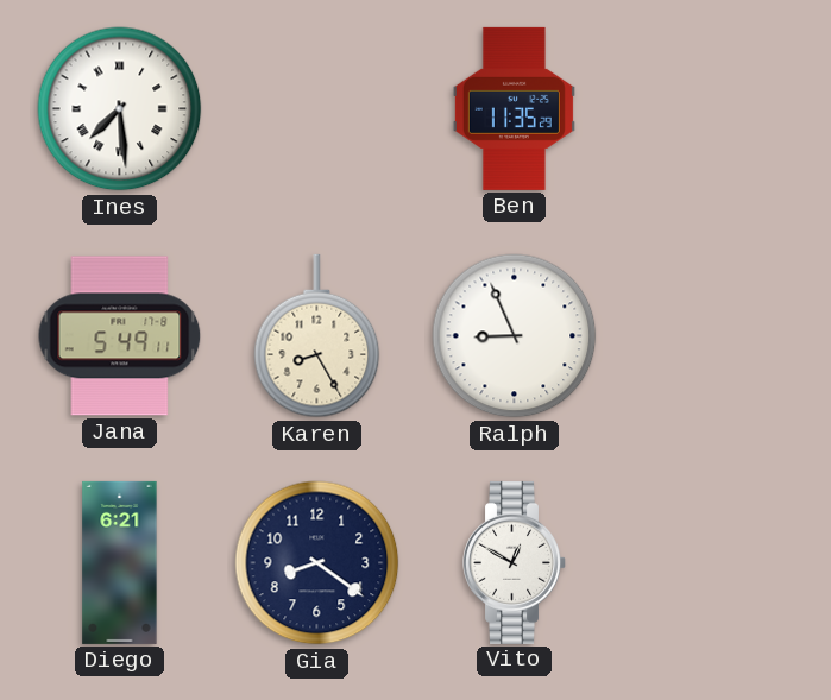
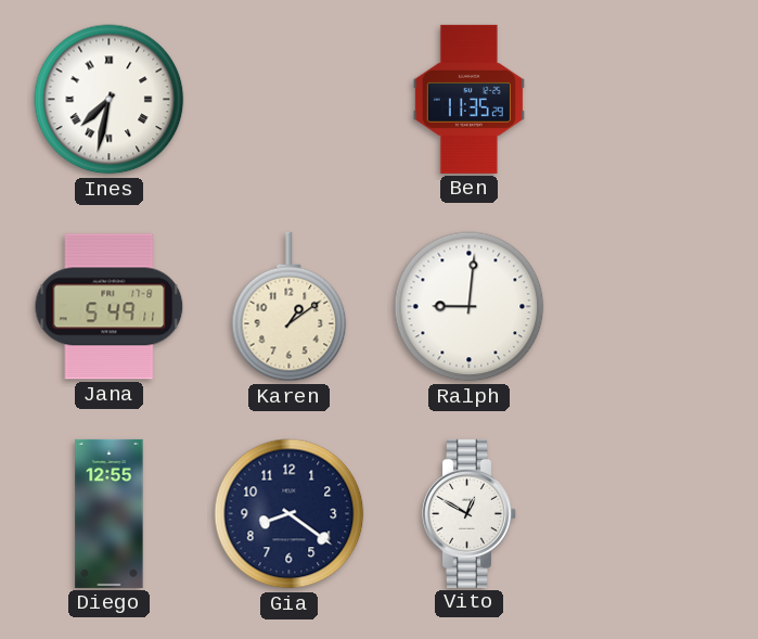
Ines: 7:29 -> 7:32 (110, 100)
Karen: 8:25 -> 1:09 (290, 307)
Ralph: 8:56 -> 9:01 (470, 307)
Diego: 6:21 -> 12:55 (110, 513)
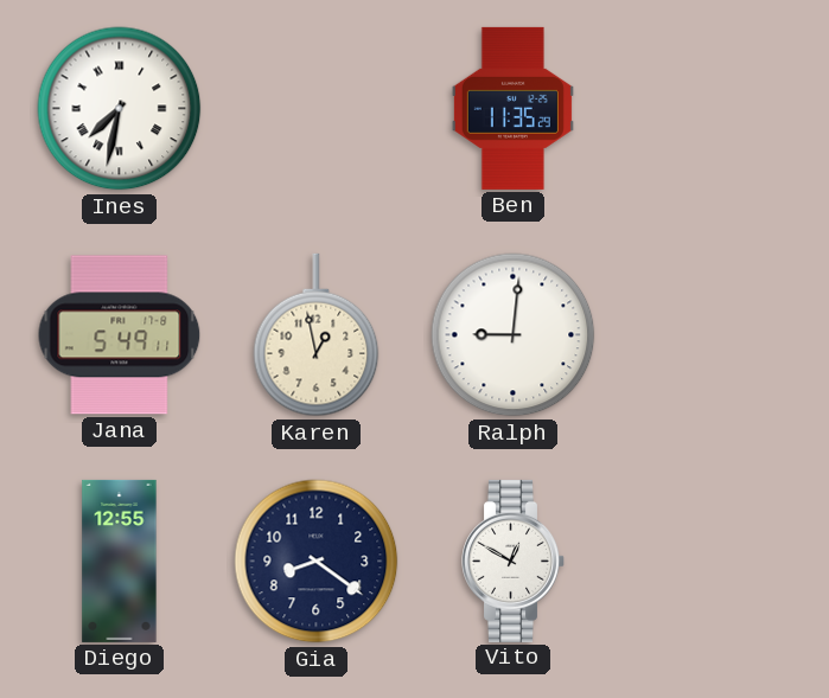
Karen: 1:09 -> 12:58 (317, 335)
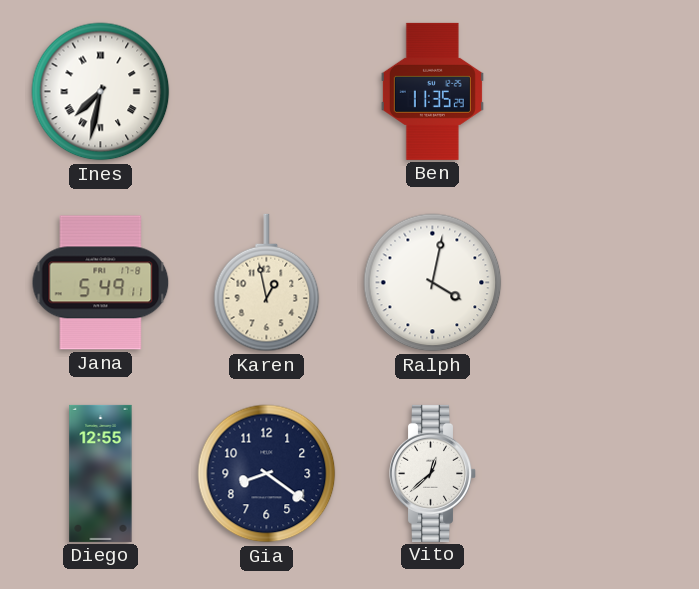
Ralph: 9:01 -> 4:02 (433, 283)
Vito: 12:50 -> 12:38 (433, 473)
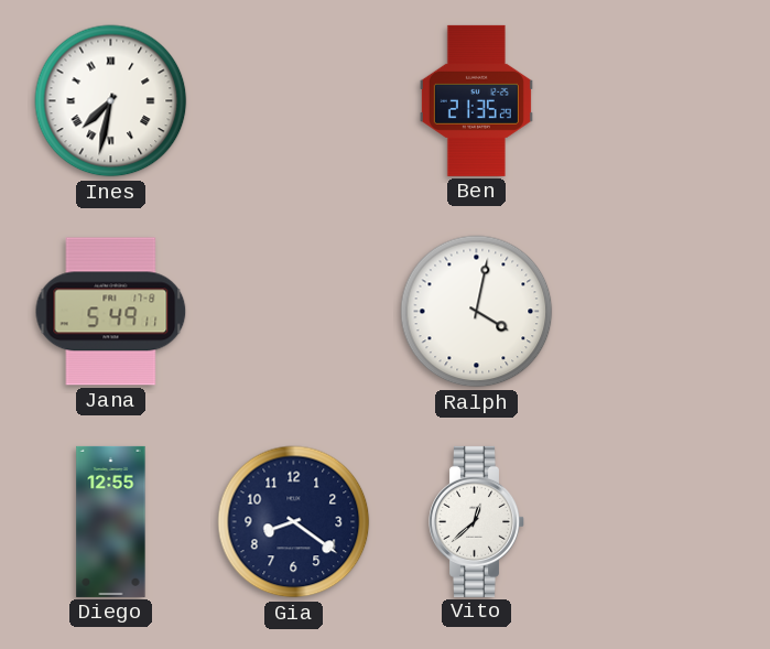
Ben: 11:35 -> 21:35 (476, 100)
Karen: 12:58 -> none (267, 283)
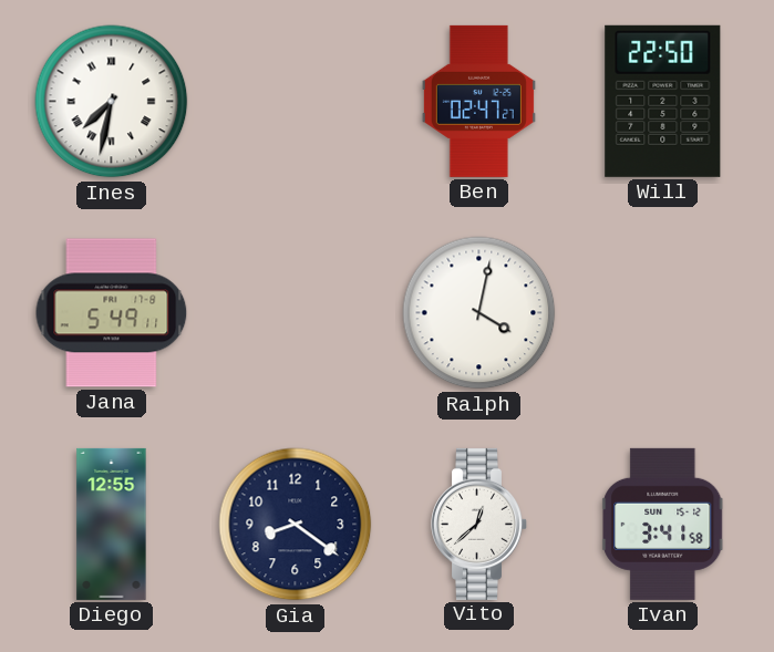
Ben: 21:35 -> 02:47 (478, 101)
Will: none -> 22:50 (663, 101)
Ivan: none -> 3:41 (663, 524)
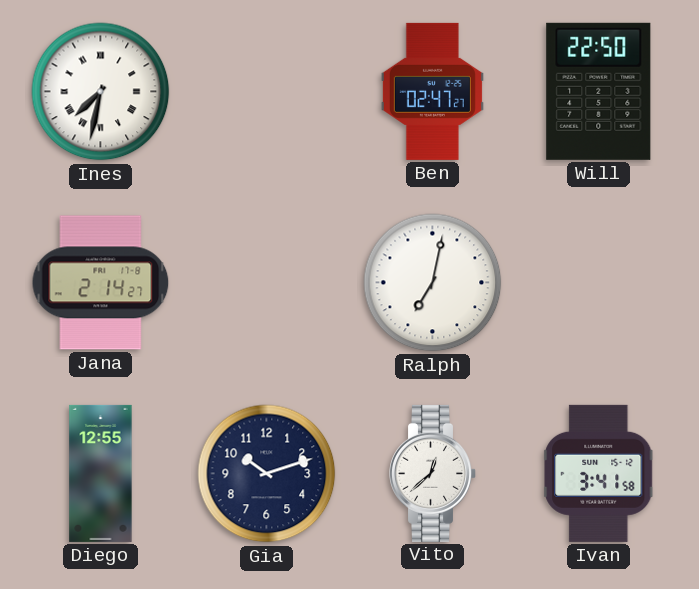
Jana: 5:49 -> 2:14 (101, 283)
Ralph: 4:02 -> 7:02 (433, 283)
Gia: 8:21 -> 10:12 (267, 474)
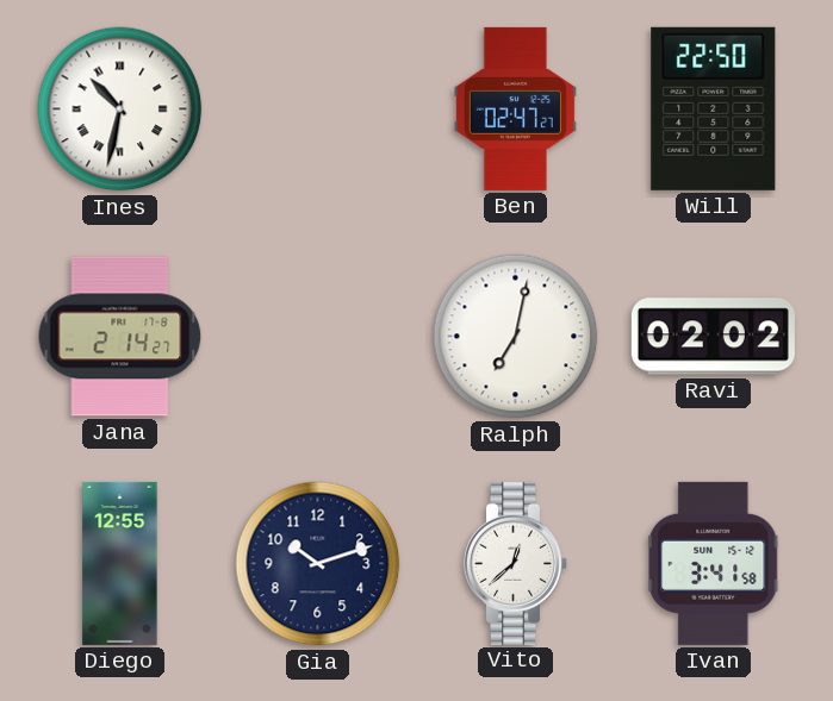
Ines: 7:32 -> 10:32 (120, 109)
Ravi: none -> 02:02 (713, 337)
